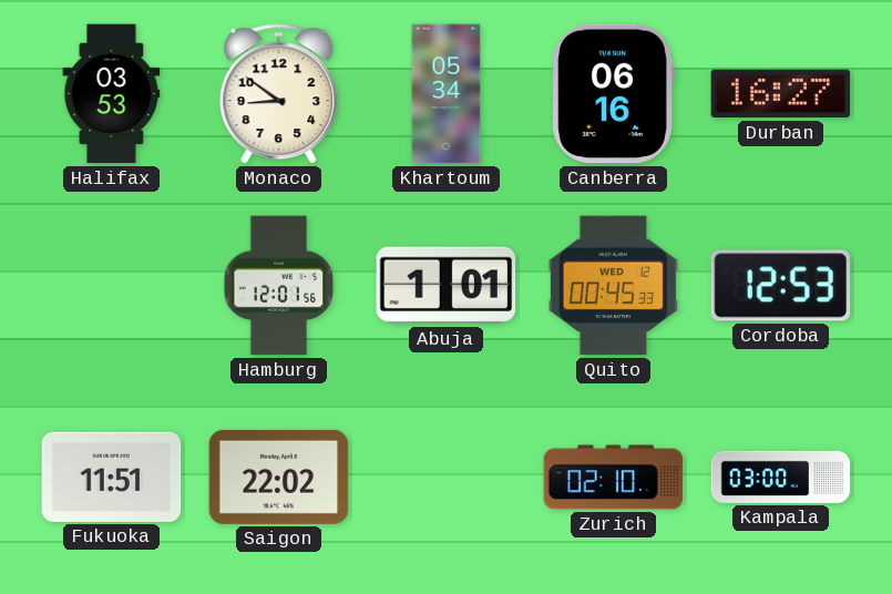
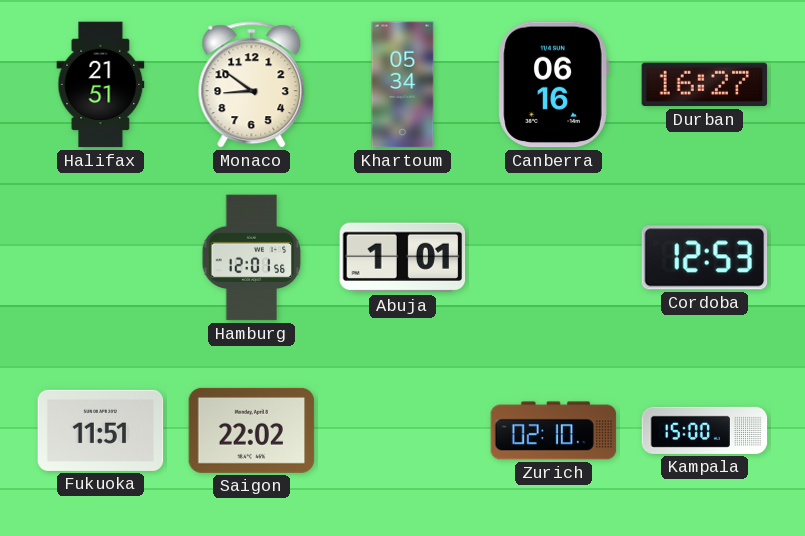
Halifax: 03:53 -> 21:51 (101, 85)
Quito: 00:45 -> none (613, 286)
Kampala: 03:00 -> 15:00 (705, 430)
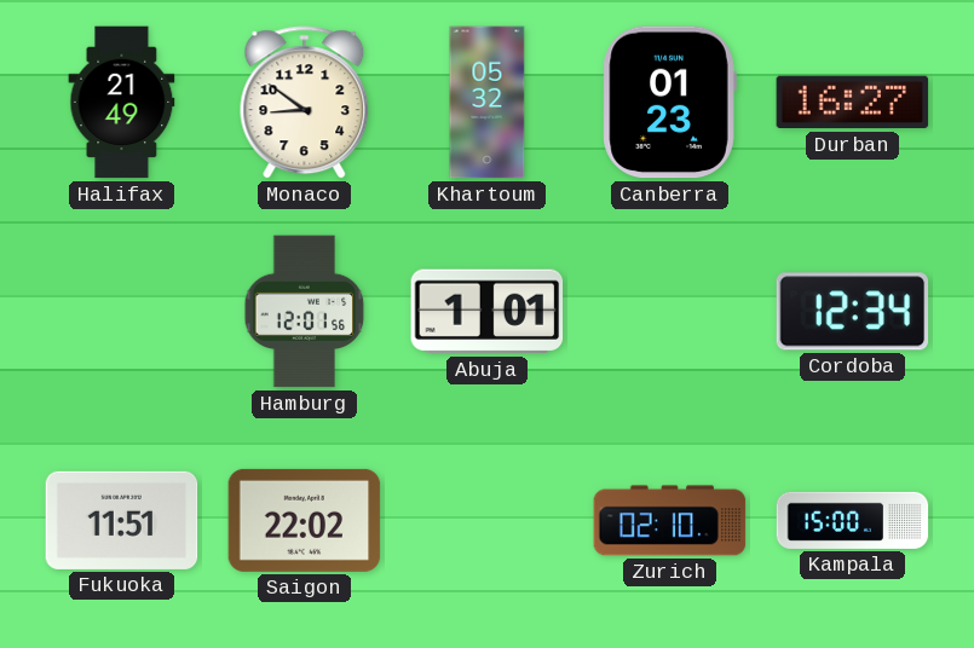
Halifax: 21:51 -> 21:49 (122, 103)
Khartoum: 05:34 -> 05:32 (488, 103)
Canberra: 06:16 -> 01:23 (669, 103)
Cordoba: 12:53 -> 12:34 (853, 312)
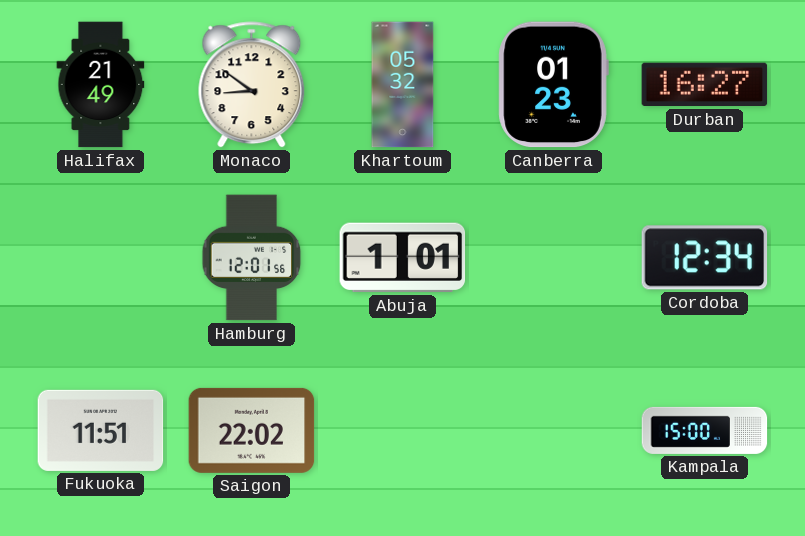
Zurich: 02:10 -> none (670, 521)
